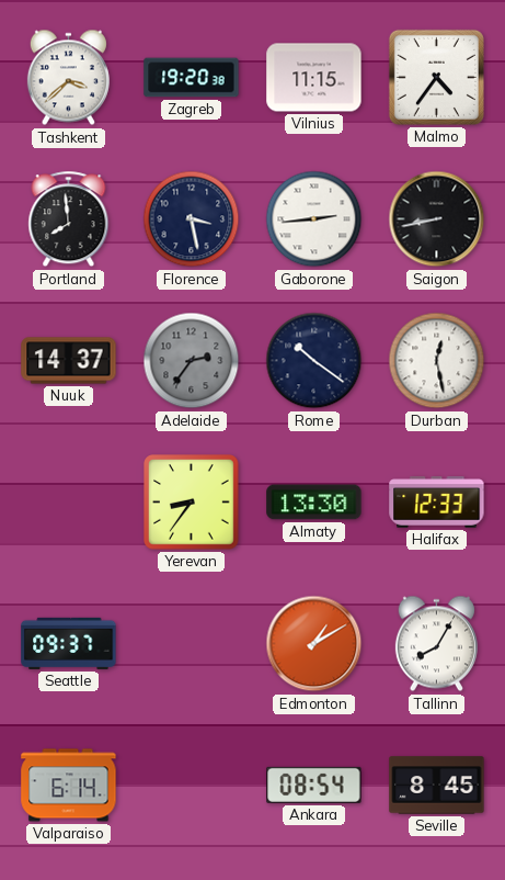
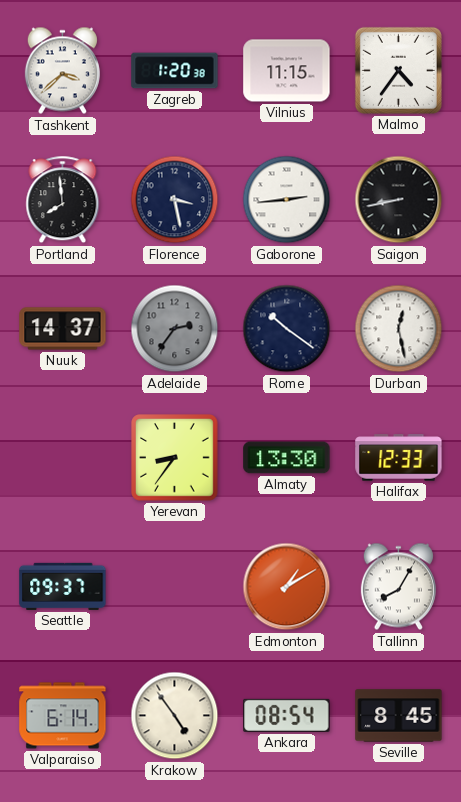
Zagreb: 19:20 -> 1:20 (175, 71)
Krakow: none -> 4:54 (175, 716)
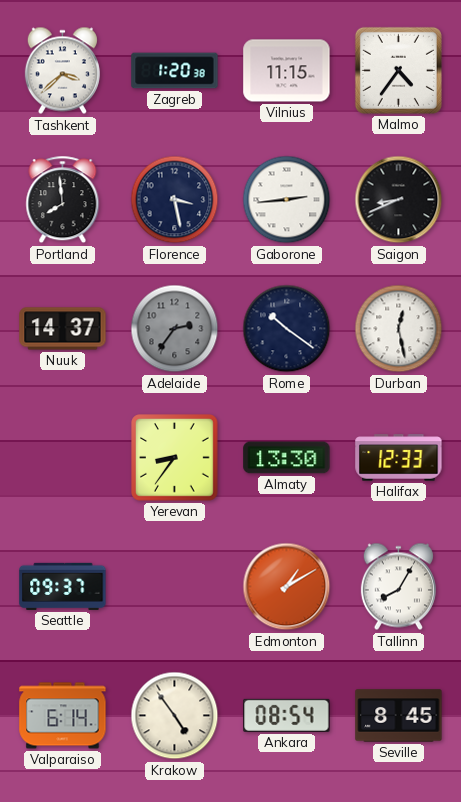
Saigon: 8:43 -> 8:41 (399, 200)
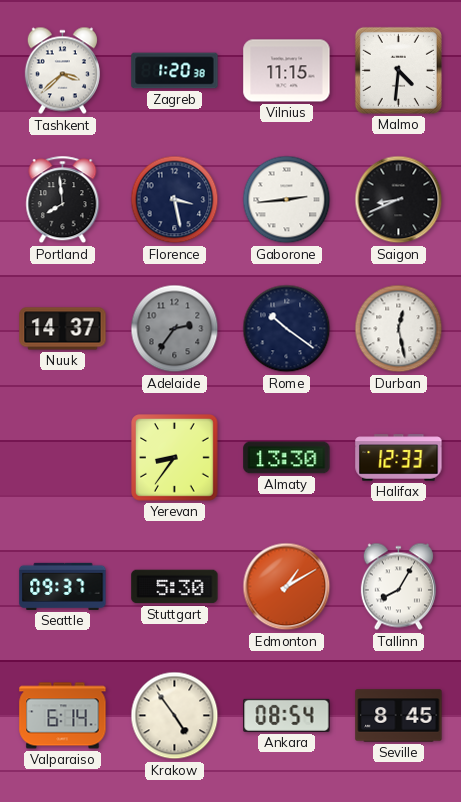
Malmo: 4:36 -> 4:31 (398, 70)
Stuttgart: none -> 5:30 (175, 587)
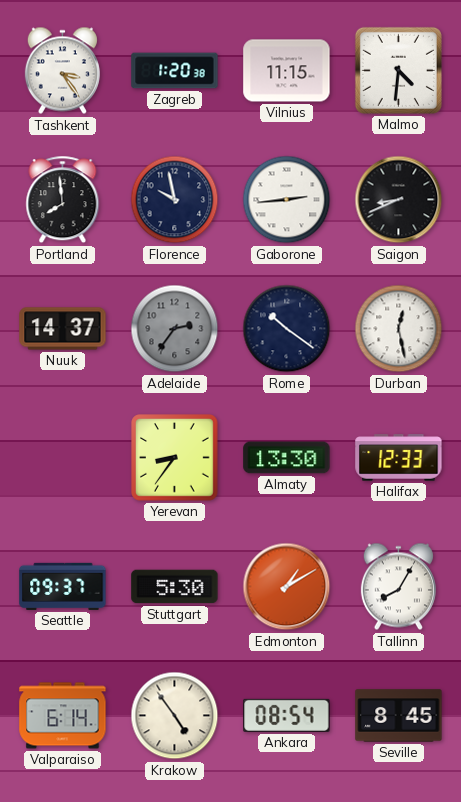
Tashkent: 3:38 -> 3:24 (62, 71)
Florence: 3:28 -> 9:58 (175, 200)
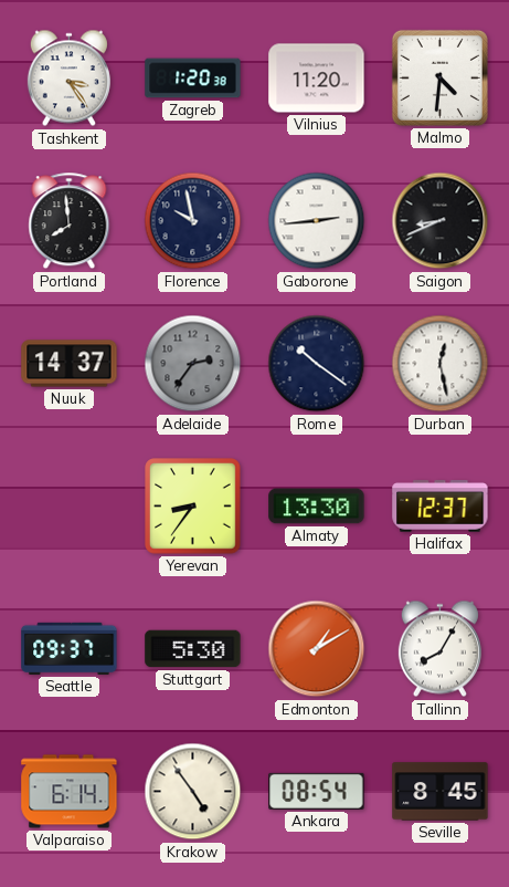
Vilnius: 11:15 -> 11:20 (317, 79)
Halifax: 12:33 -> 12:37 (441, 507)
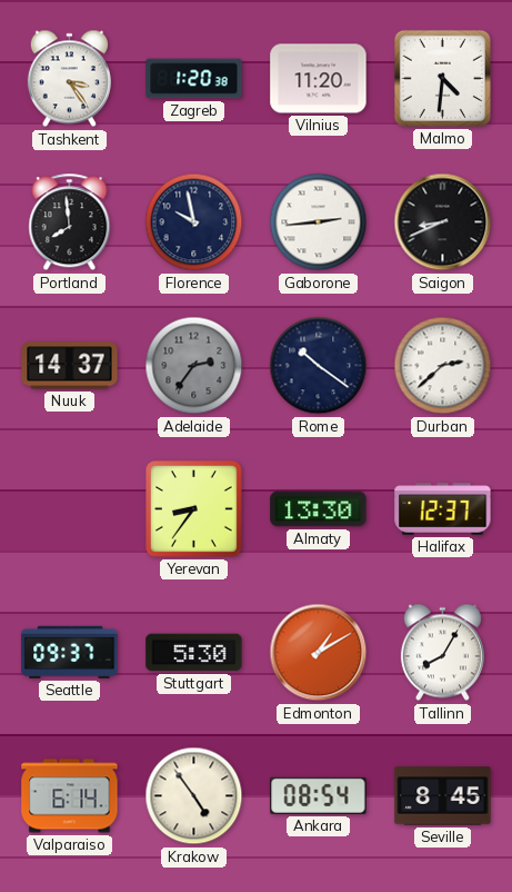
Durban: 12:28 -> 2:38 (443, 366)
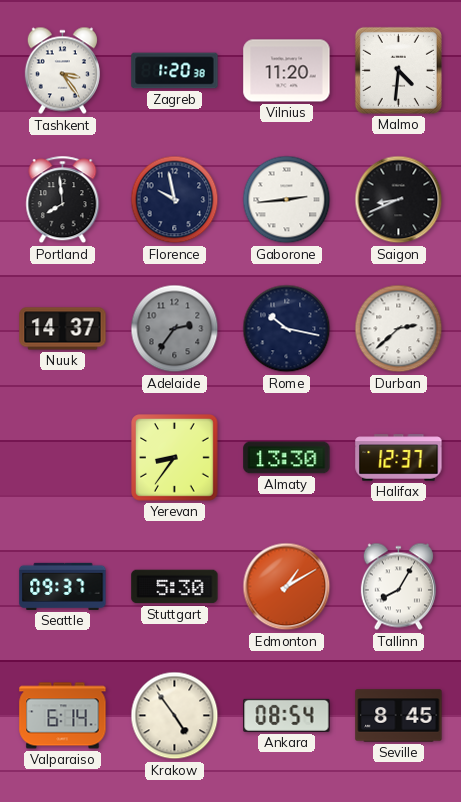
Rome: 10:21 -> 10:17 (287, 329)
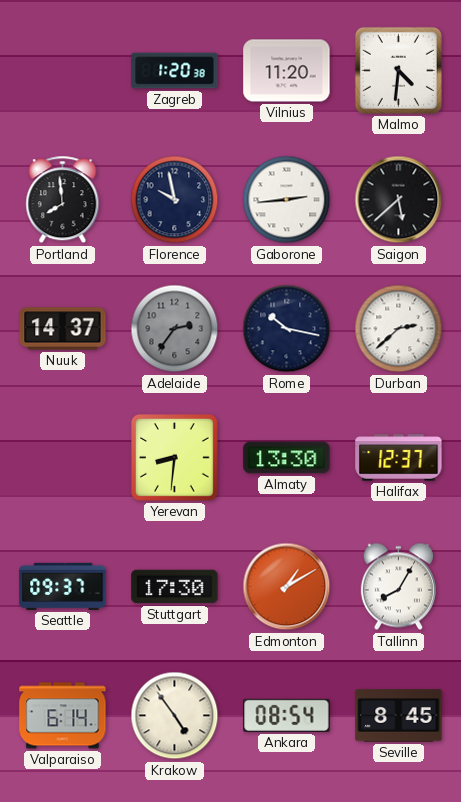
Tashkent: 3:24 -> none (62, 71)
Saigon: 8:41 -> 5:38 (399, 200)
Yerevan: 8:36 -> 8:31 (175, 458)
Stuttgart: 5:30 -> 17:30 (175, 587)
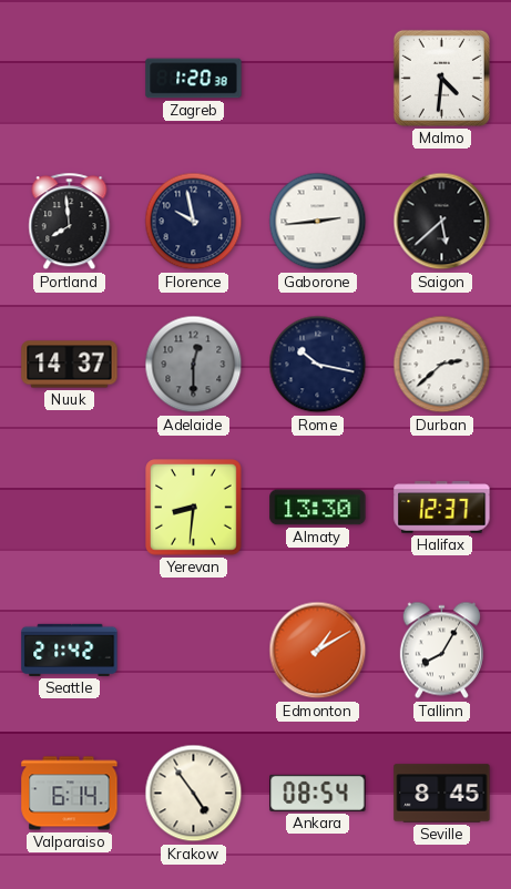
Vilnius: 11:20 -> none (287, 71)
Adelaide: 2:36 -> 12:30 (194, 365)
Seattle: 09:37 -> 21:42 (70, 650)
Stuttgart: 17:30 -> none (175, 587)
